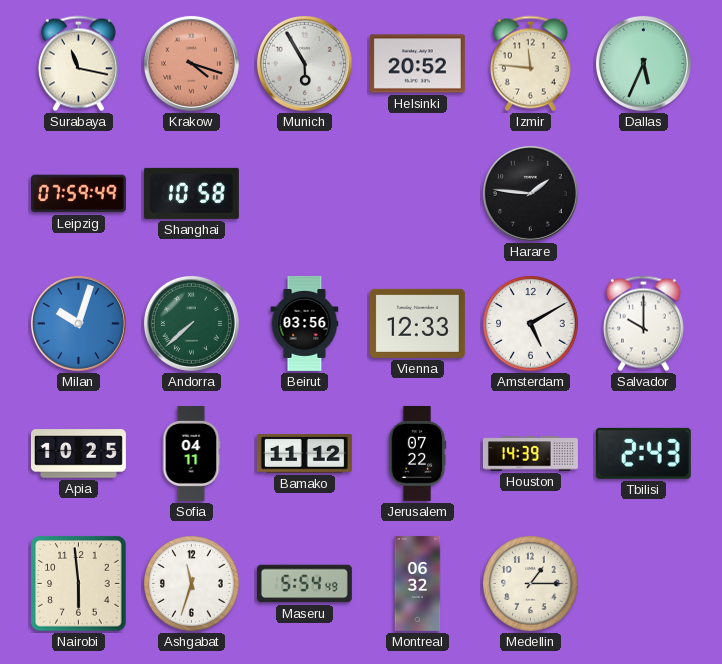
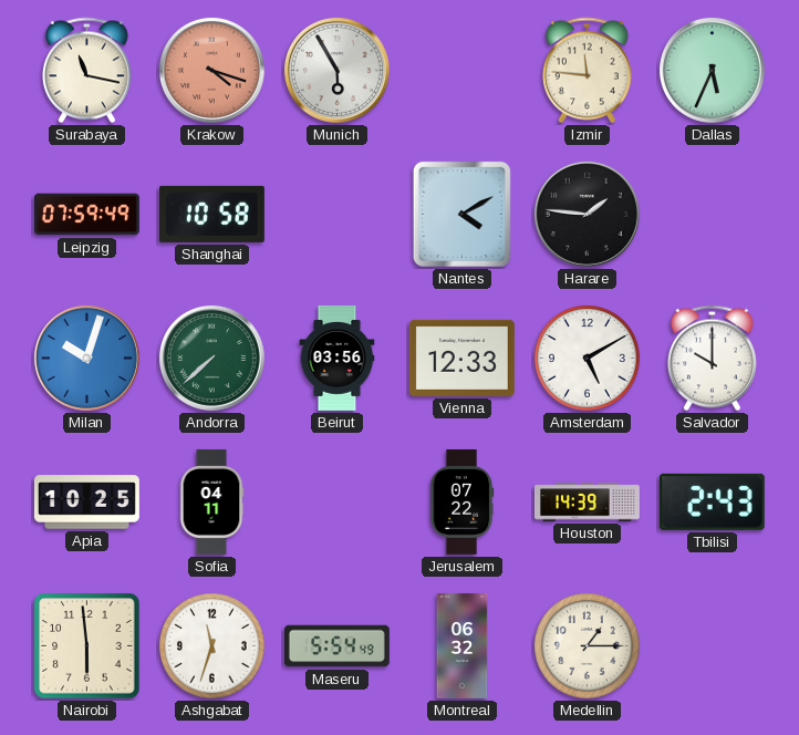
Helsinki: 20:52 -> none (417, 64)
Nantes: none -> 4:10 (461, 214)
Bamako: 11:12 -> none (304, 454)
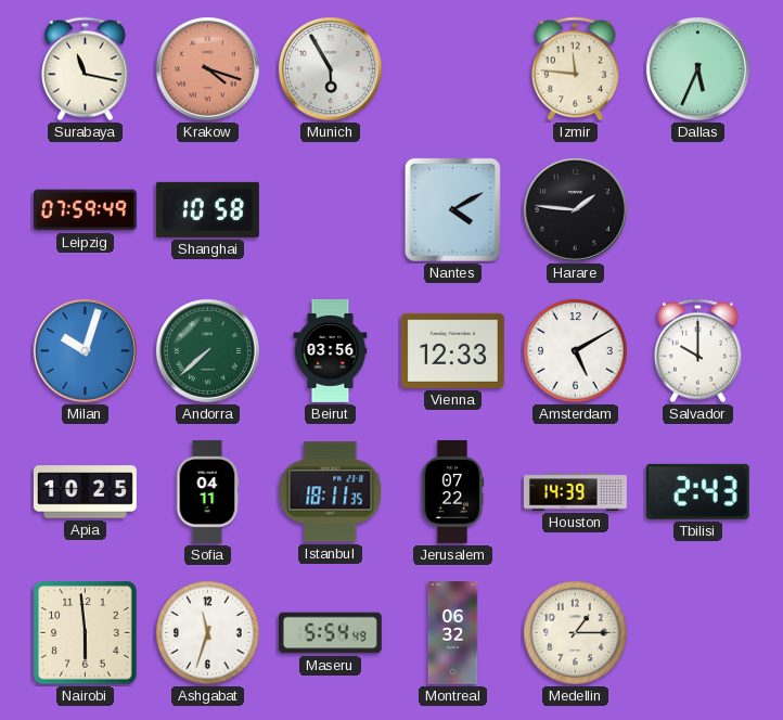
Istanbul: none -> 18:11 (331, 492)
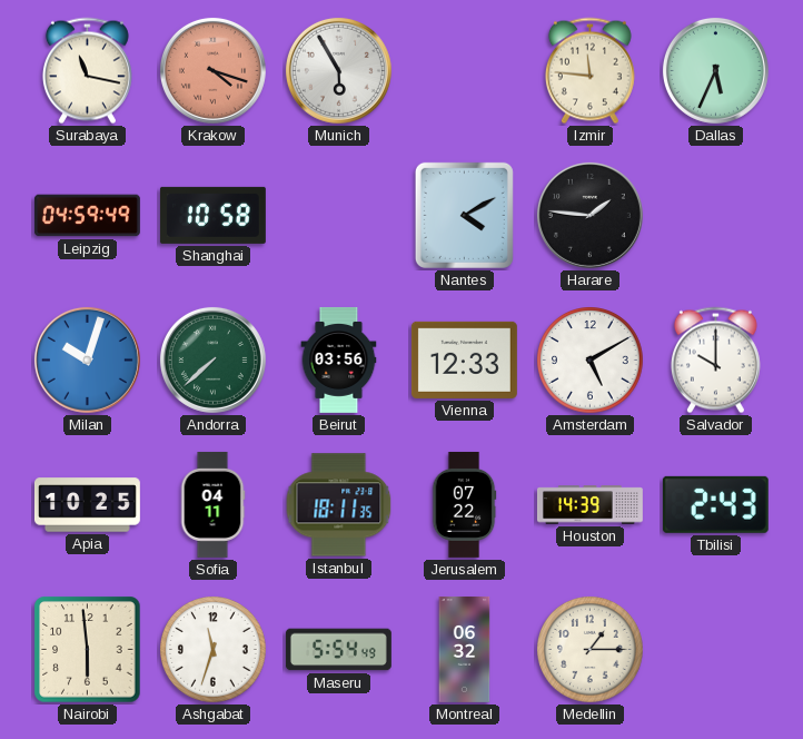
Leipzig: 07:59 -> 04:59 (87, 216)
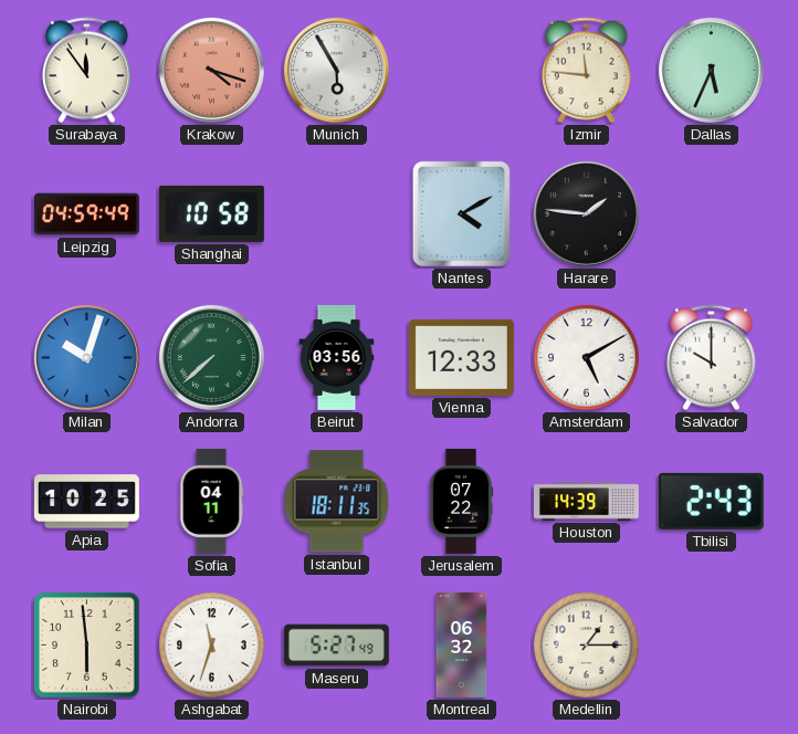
Surabaya: 11:17 -> 11:54 (86, 71)
Maseru: 5:54 -> 5:27 (336, 646)
